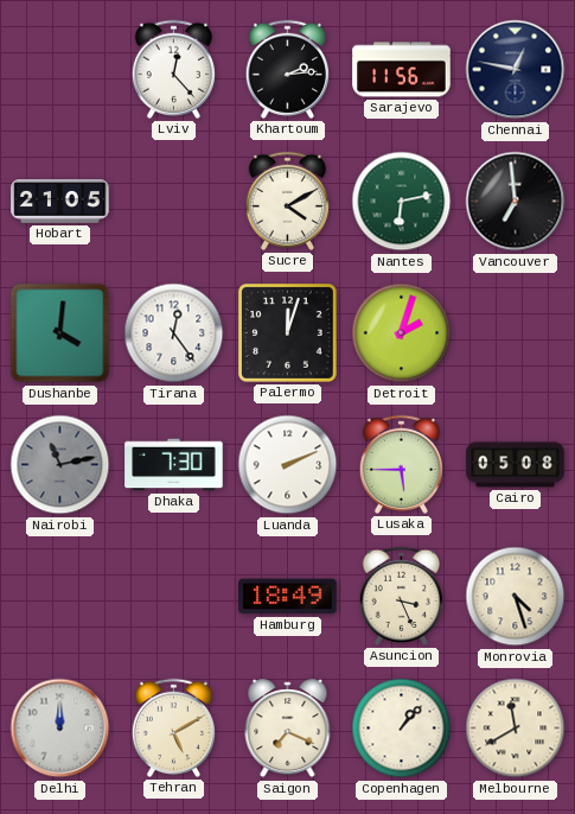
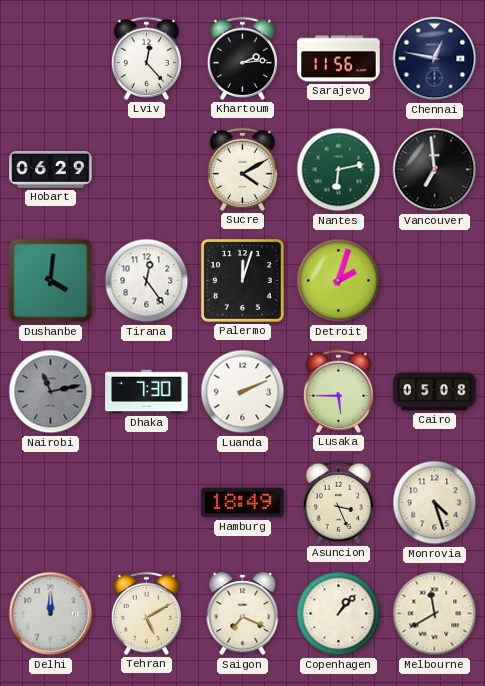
Hobart: 21:05 -> 06:29 (51, 170)
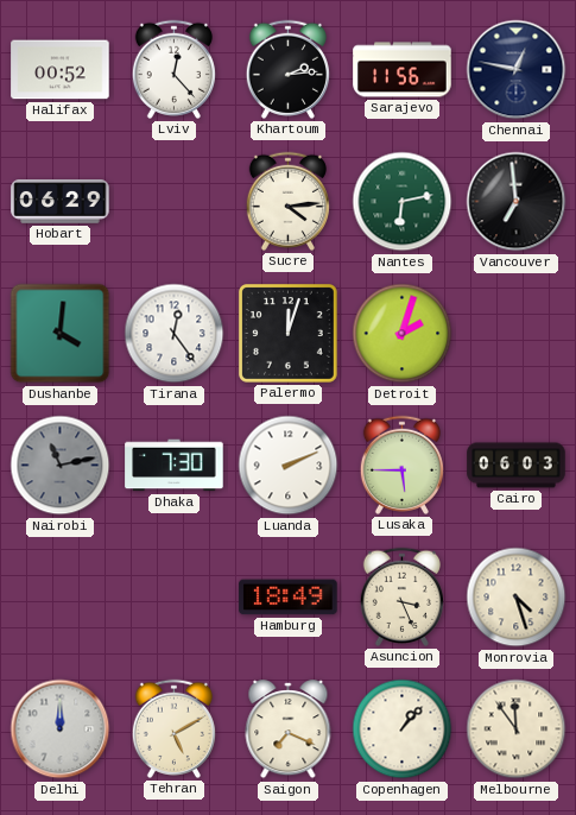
Halifax: none -> 00:52 (61, 70)
Sucre: 4:10 -> 4:14 (287, 201)
Cairo: 05:08 -> 06:03 (517, 466)
Melbourne: 11:40 -> 11:54 (517, 729)
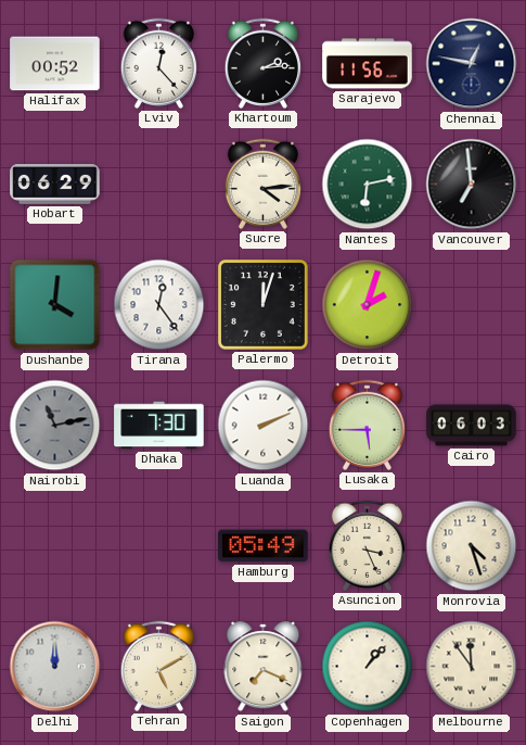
Hamburg: 18:49 -> 05:49 (264, 546)
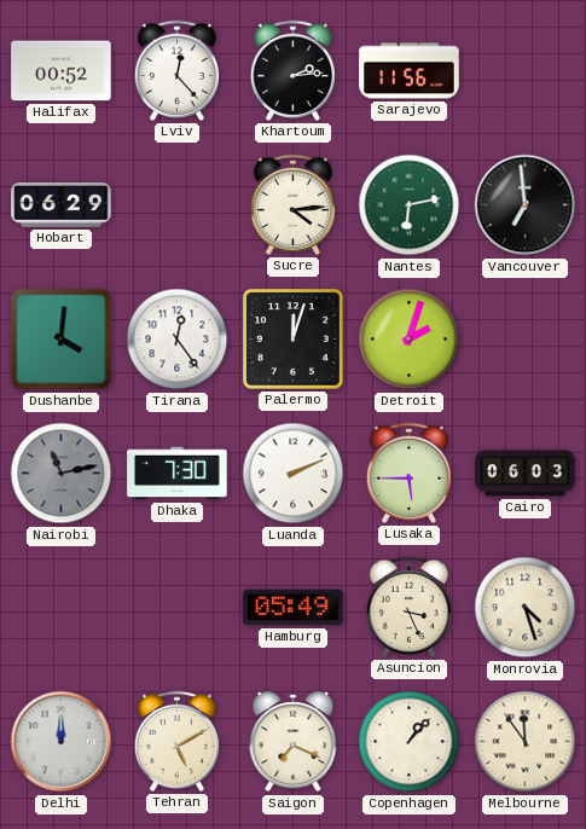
Chennai: 12:47 -> none (472, 64)
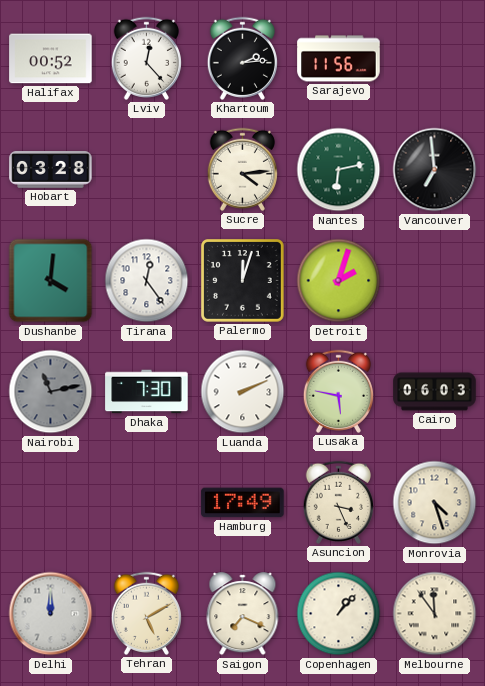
Hobart: 06:29 -> 03:28 (51, 170)
Lusaka: 5:45 -> 5:47 (338, 391)
Hamburg: 05:49 -> 17:49 (243, 503)
